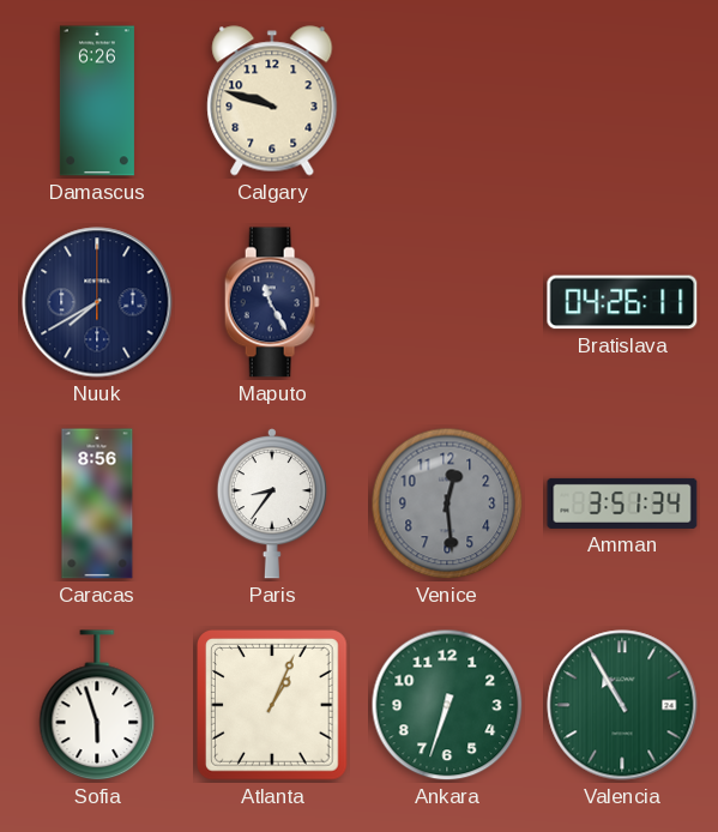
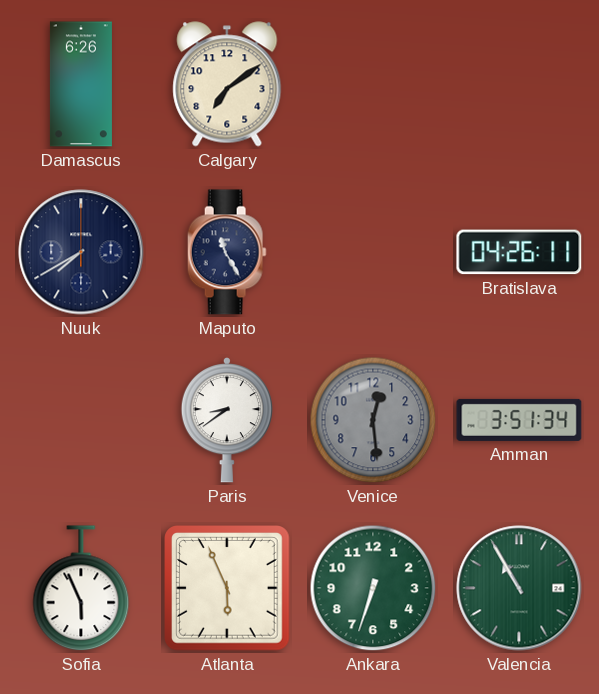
Calgary: 9:48 -> 7:09 (227, 84)
Caracas: 8:56 -> none (97, 504)
Paris: 8:36 -> 8:39 (227, 421)
Sofia: 5:57 -> 5:56 (81, 589)
Atlanta: 1:04 -> 5:56 (228, 589)
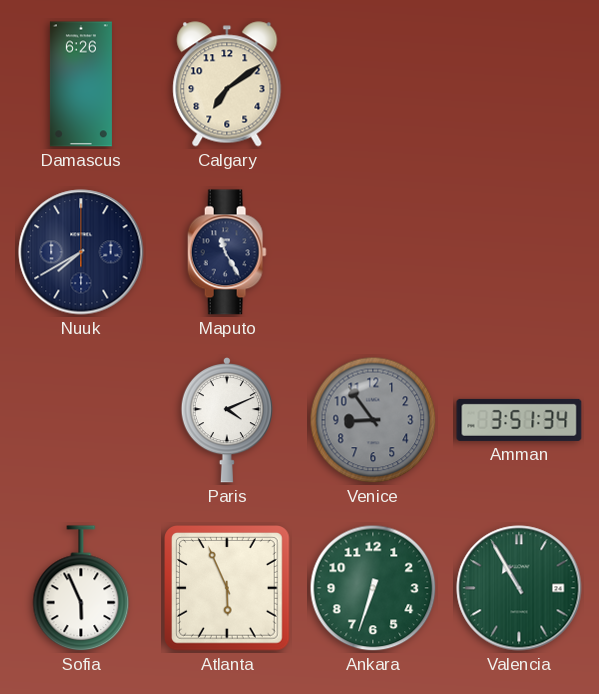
Bratislava: 04:26 -> none (519, 252)
Paris: 8:39 -> 4:11 (227, 421)
Venice: 12:29 -> 8:54 (373, 420)
